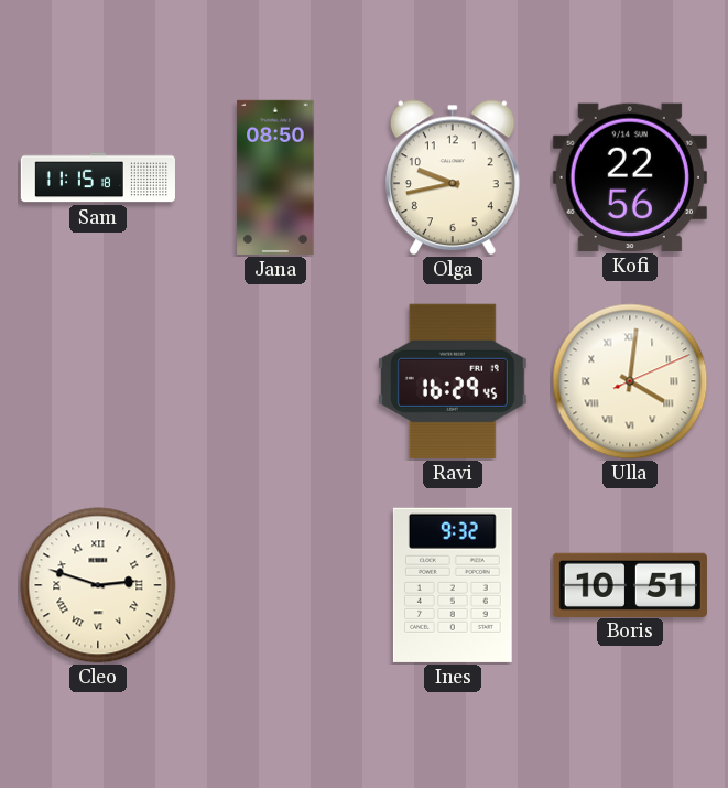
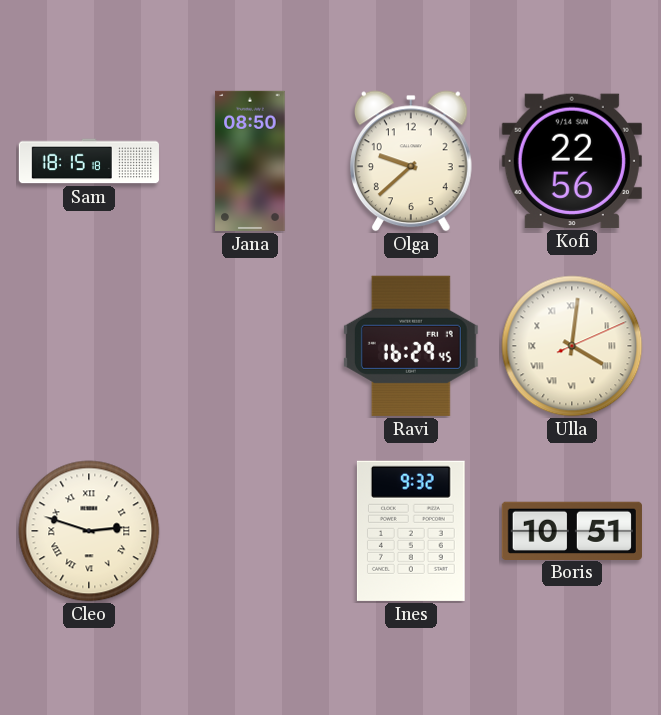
Sam: 11:15 -> 18:15 (89, 161)
Olga: 9:43 -> 9:38 (411, 161)
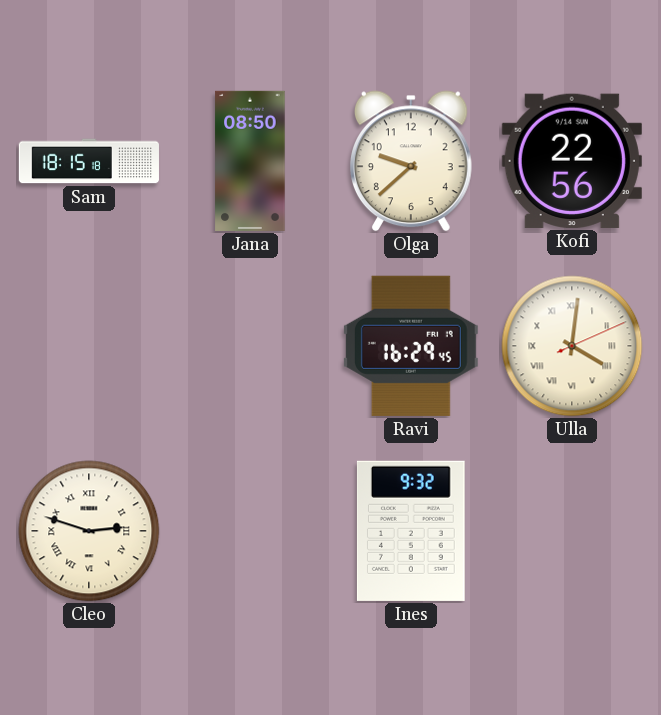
Boris: 10:51 -> none (572, 530)
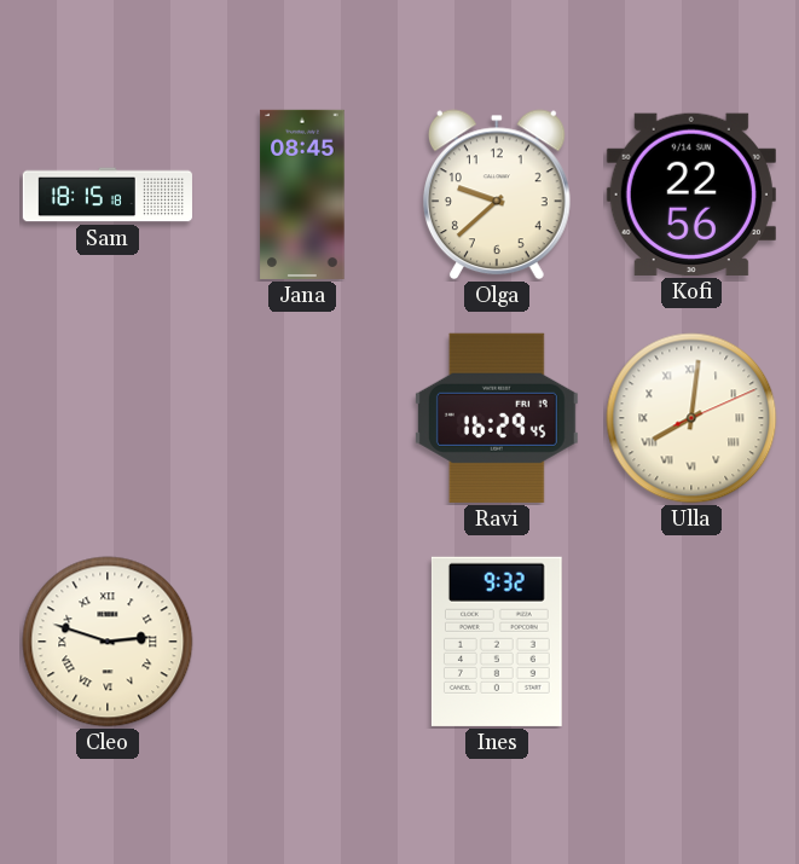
Jana: 08:50 -> 08:45 (302, 195)
Ulla: 4:01 -> 8:01 (691, 418)
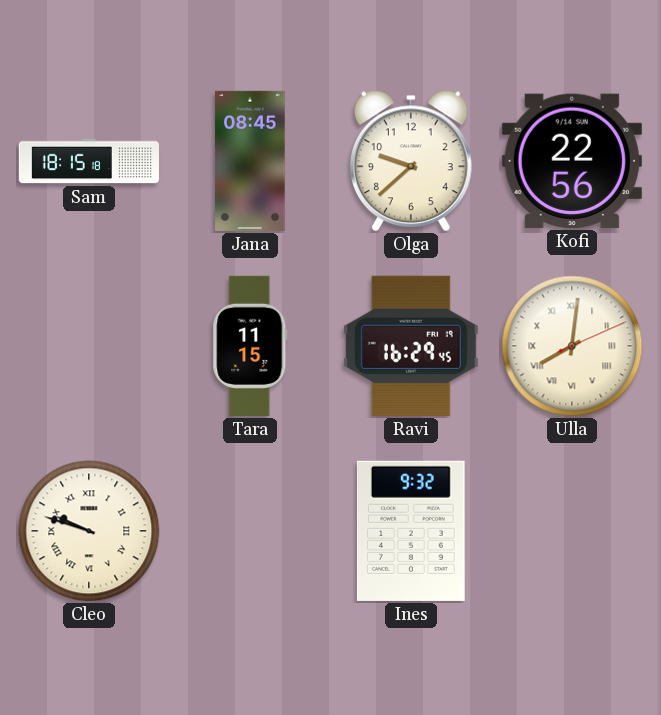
Tara: none -> 11:15 (250, 346)
Cleo: 2:48 -> 9:48 (89, 531)
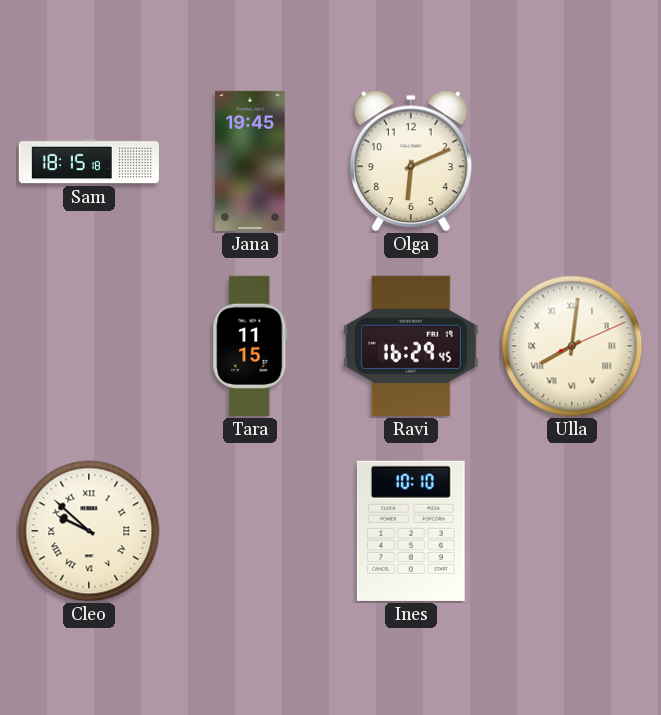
Jana: 08:45 -> 19:45 (250, 161)
Olga: 9:38 -> 6:11 (411, 161)
Kofi: 22:56 -> none (572, 161)
Cleo: 9:48 -> 9:52 (89, 531)
Ines: 9:32 -> 10:10 (411, 531)
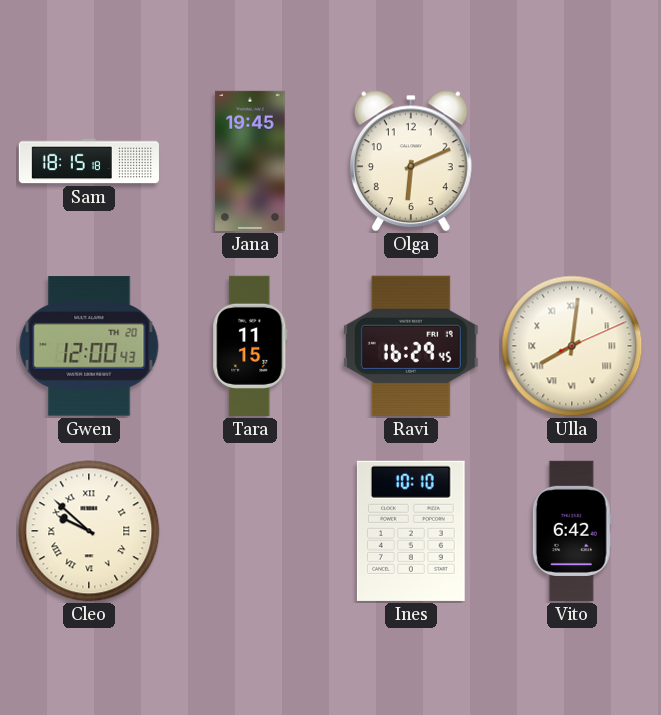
Gwen: none -> 12:00 (89, 346)
Vito: none -> 6:42 (572, 531)
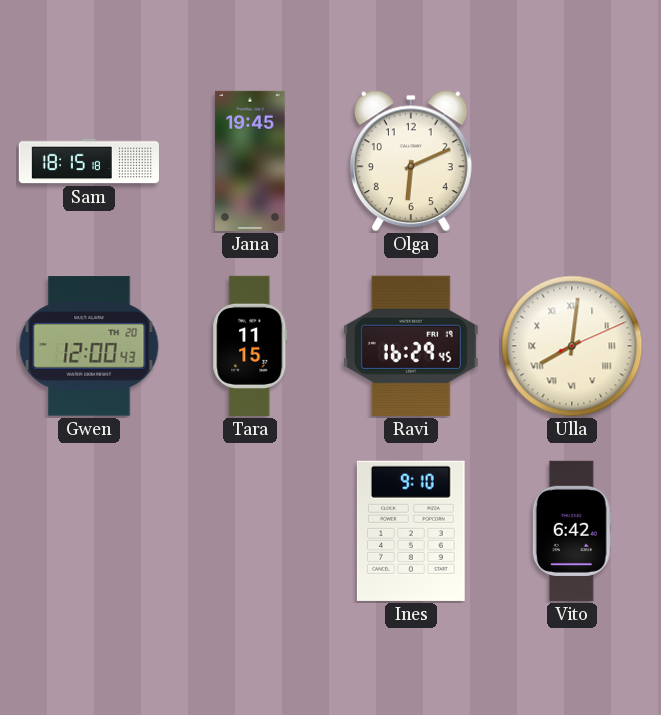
Cleo: 9:52 -> none (89, 531)
Ines: 10:10 -> 9:10 (411, 531)
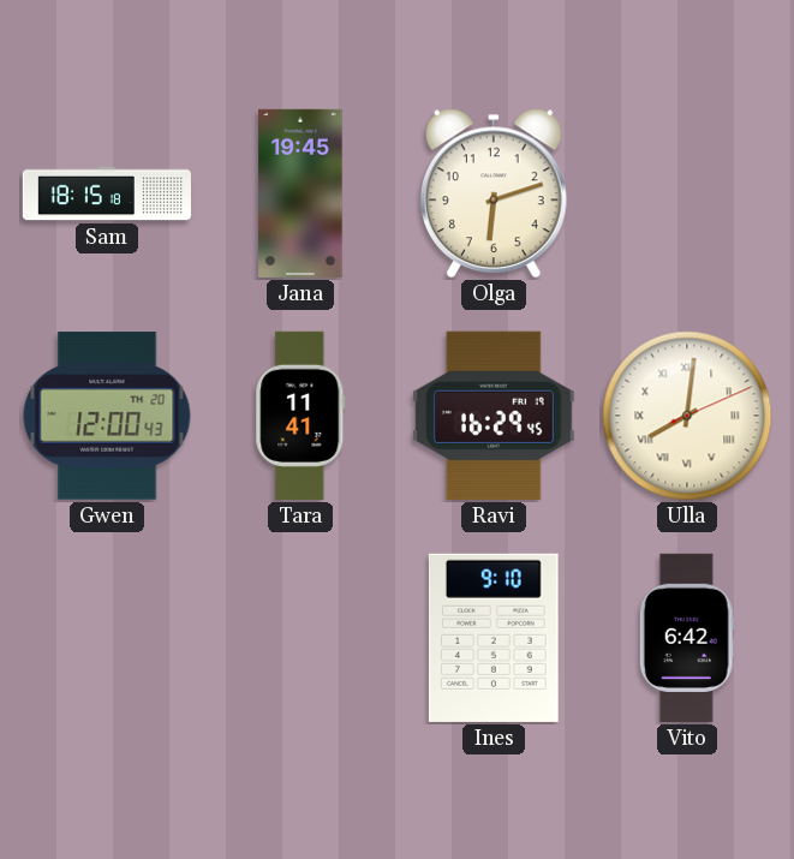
Olga: 6:11 -> 6:12 (494, 193)
Tara: 11:15 -> 11:41 (300, 416)
